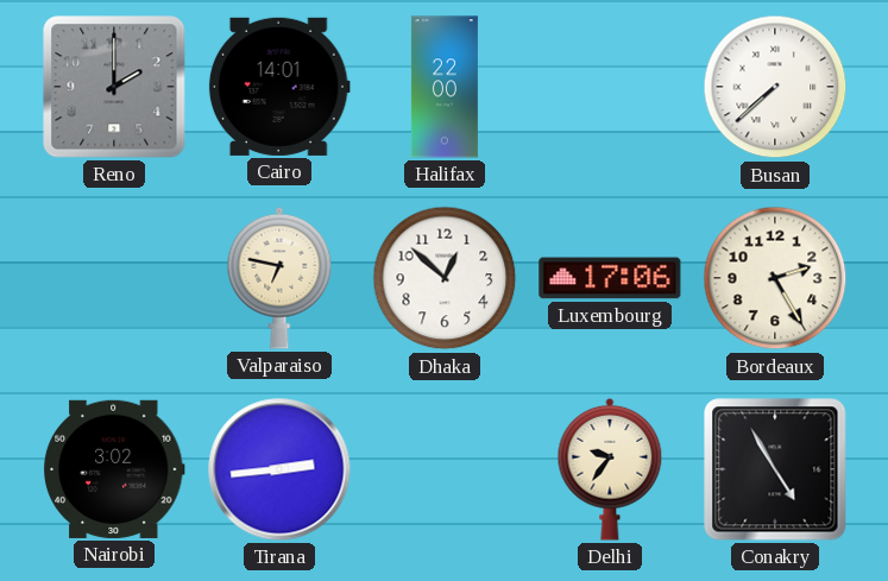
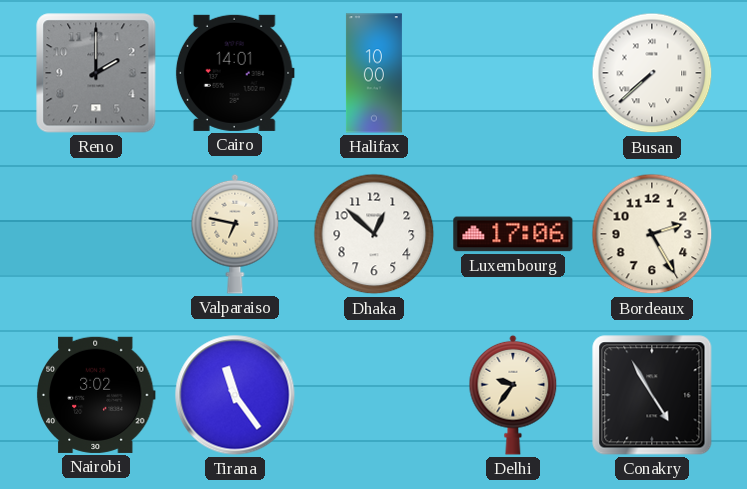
Halifax: 22:00 -> 10:00 (374, 73)
Tirana: 2:44 -> 11:24 (235, 395)
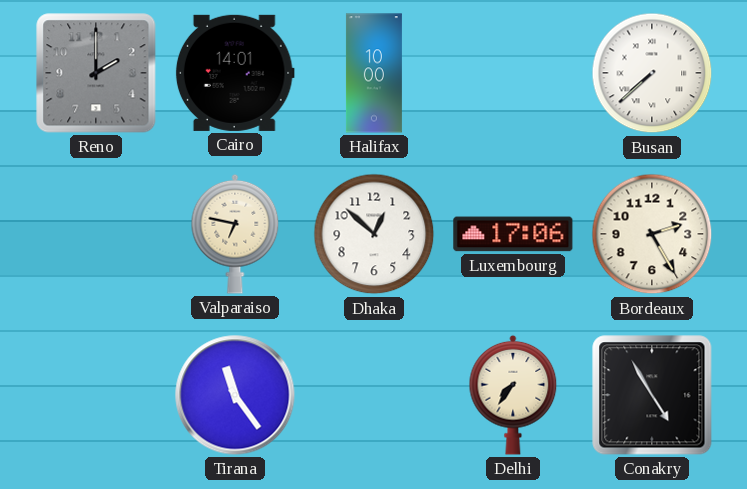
Nairobi: 3:02 -> none (96, 395)
Delhi: 9:36 -> 7:36 (513, 395)
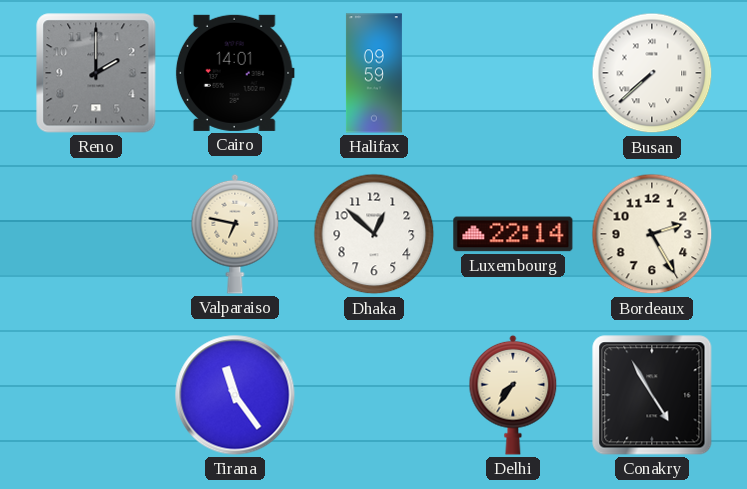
Halifax: 10:00 -> 09:59 (374, 73)
Luxembourg: 17:06 -> 22:14 (513, 234)
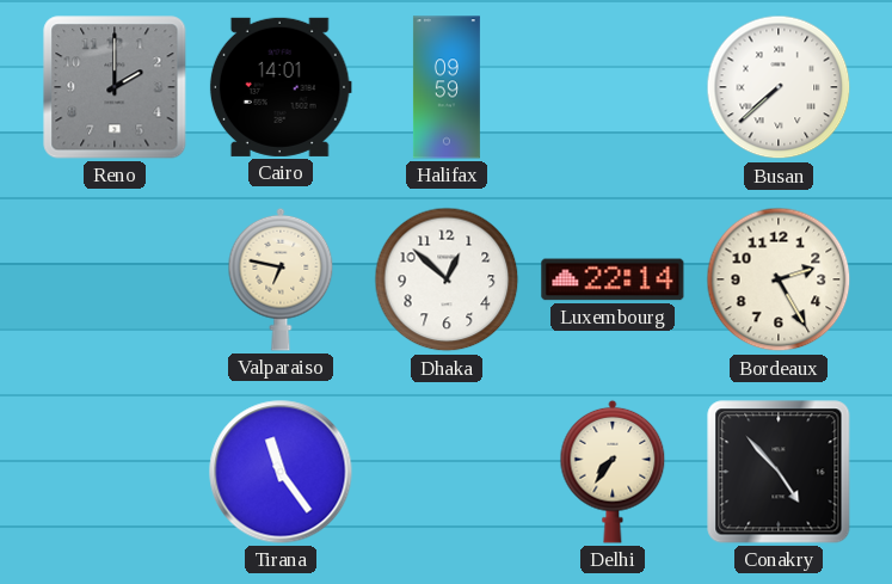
Conakry: 4:55 -> 4:53 (779, 472)
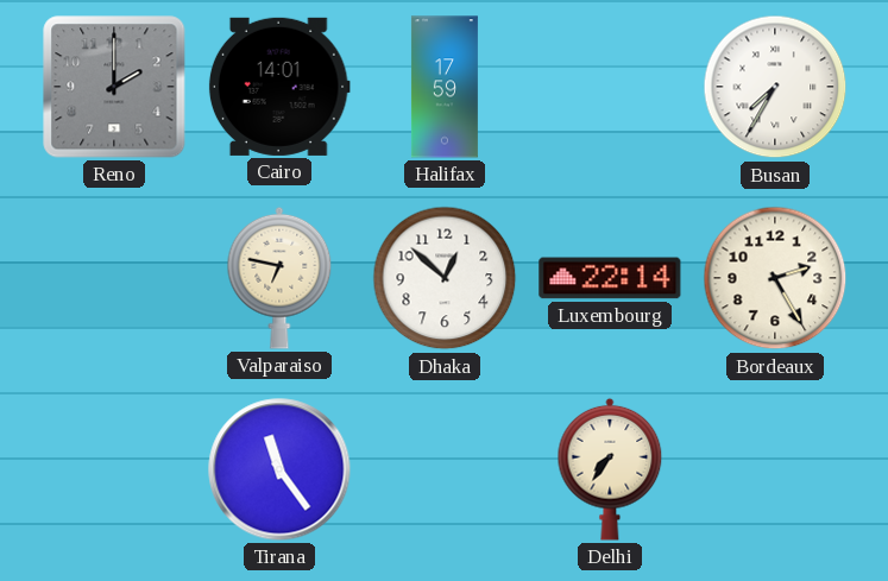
Halifax: 09:59 -> 17:59 (445, 87)
Busan: 7:38 -> 7:35 (775, 87)
Conakry: 4:53 -> none (779, 472)
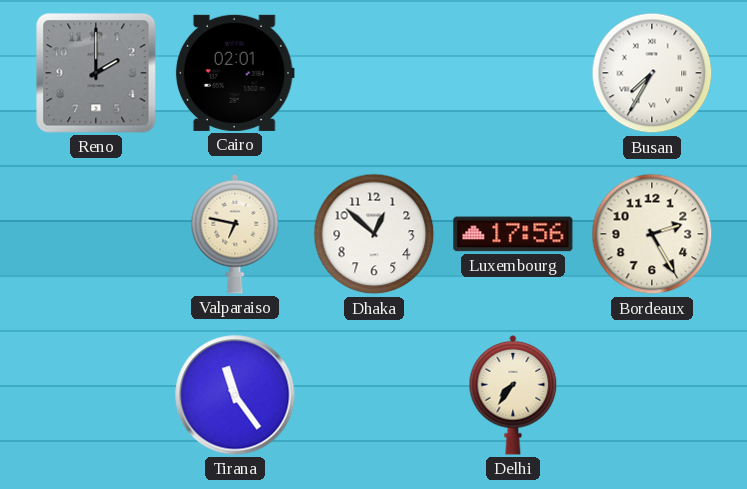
Cairo: 14:01 -> 02:01 (235, 73)
Halifax: 17:59 -> none (445, 87)
Luxembourg: 22:14 -> 17:56 (513, 234)
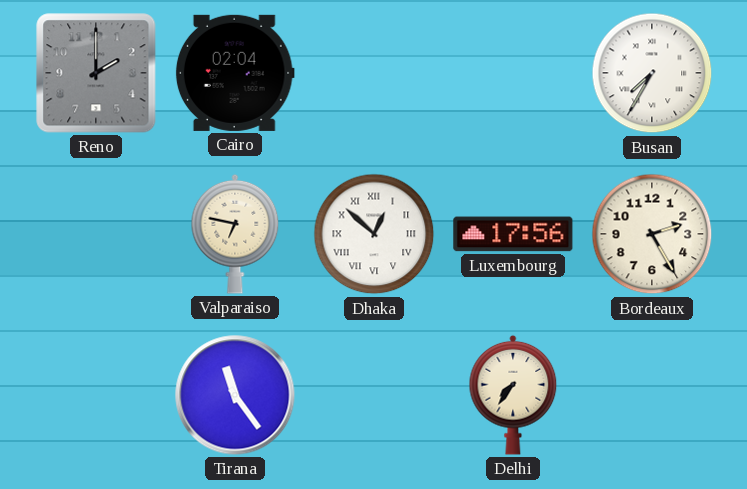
Cairo: 02:01 -> 02:04 (235, 73)
Dhaka numerals: Arabic -> Roman (374, 234)
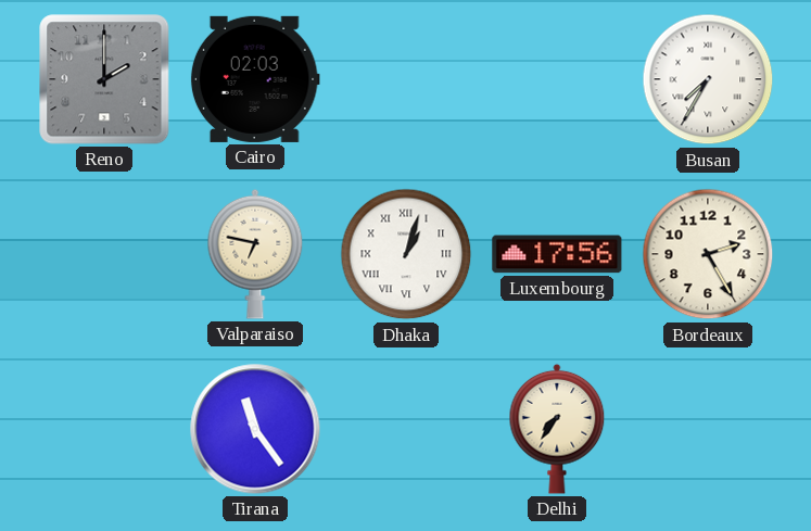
Cairo: 02:04 -> 02:03 (255, 79)
Dhaka: 12:52 -> 1:03 (406, 254)
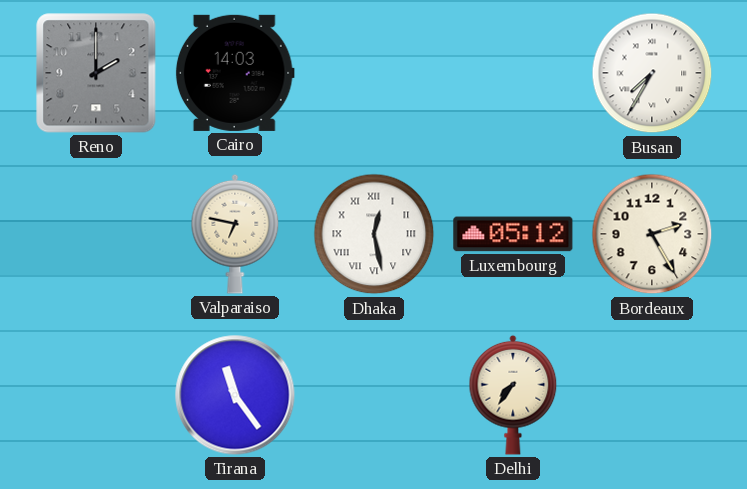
Cairo: 02:03 -> 14:03 (235, 73)
Dhaka: 1:03 -> 12:28 (374, 234)
Luxembourg: 17:56 -> 05:12 (513, 234)
